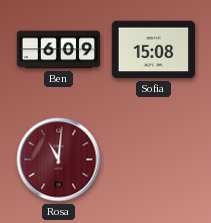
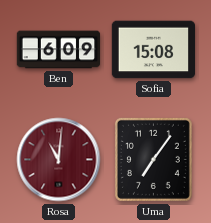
Uma: none -> 7:06 (153, 159)
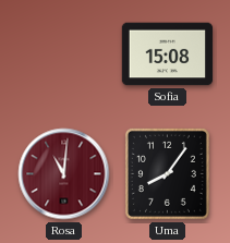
Ben: 6:09 -> none (59, 50)
Uma: 7:06 -> 8:06 (167, 173)
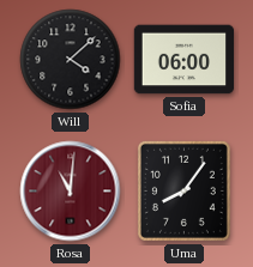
Will: none -> 4:08 (71, 60)
Sofia: 15:08 -> 06:00 (185, 60)
